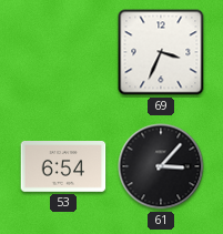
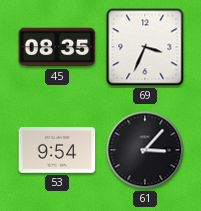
45: none -> 08:35 (57, 47)
53: 6:54 -> 9:54 (57, 151)
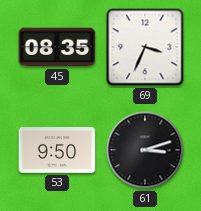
53: 9:54 -> 9:50 (57, 151)
61: 3:07 -> 3:12 (145, 150)
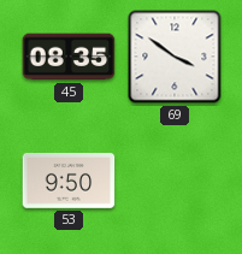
69: 3:34 -> 3:51 (175, 57)
61: 3:12 -> none (145, 150)
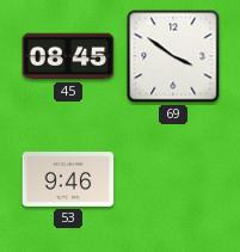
45: 08:35 -> 08:45 (68, 56)
53: 9:50 -> 9:46 (68, 180)
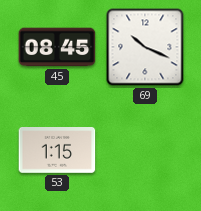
69: 3:51 -> 10:19 (145, 47)
53: 9:46 -> 1:15 (57, 151)
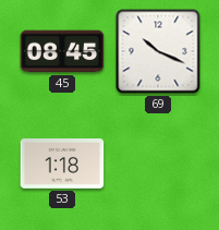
53: 1:15 -> 1:18 (62, 165)
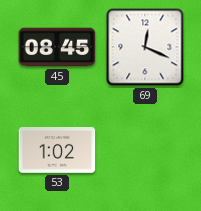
69: 10:19 -> 12:19 (145, 47)
53: 1:18 -> 1:02 (57, 151)
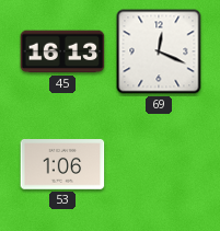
45: 08:45 -> 16:13 (62, 51)
53: 1:02 -> 1:06 (62, 165)
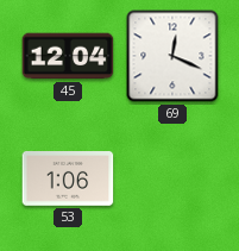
45: 16:13 -> 12:04 (68, 56)
